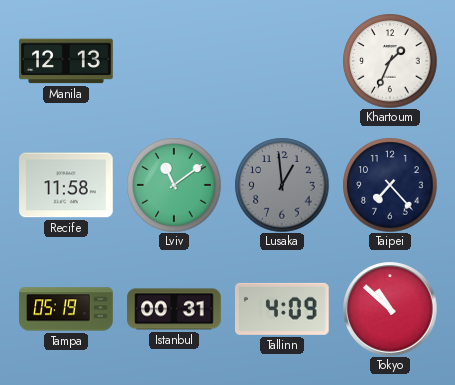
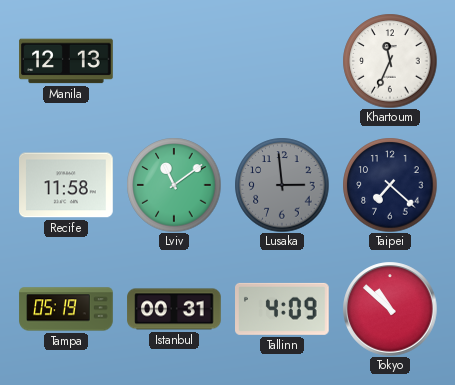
Khartoum: 1:34 -> 11:34 (390, 61)
Lusaka: 12:59 -> 2:59 (282, 185)
Taipei: 7:23 -> 7:22 (390, 185)
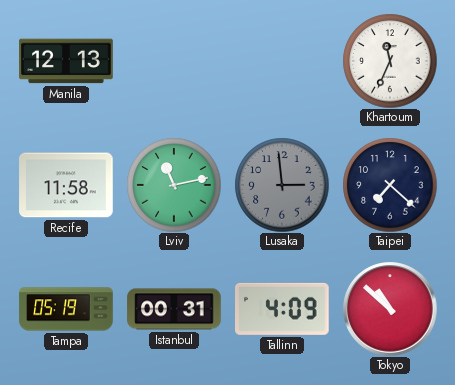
Lviv: 11:09 -> 11:13 (174, 185)
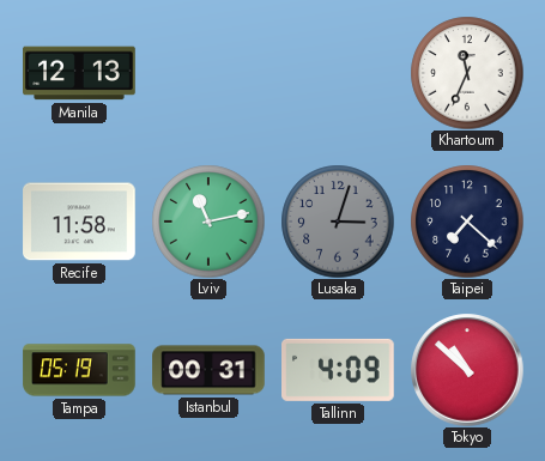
Lusaka: 2:59 -> 3:03 (338, 222)
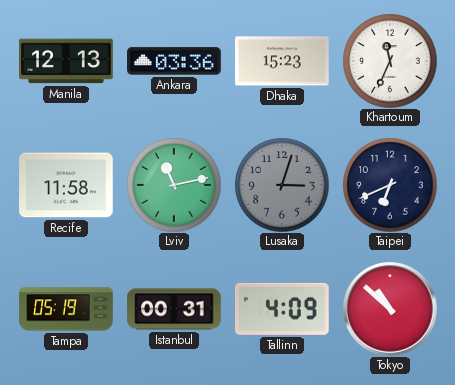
Ankara: none -> 03:36 (174, 61)
Dhaka: none -> 15:23 (282, 61)
Taipei: 7:22 -> 6:41 (390, 185)
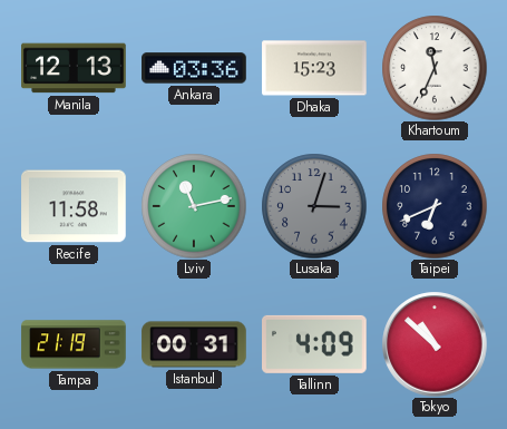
Tampa: 05:19 -> 21:19 (74, 344)
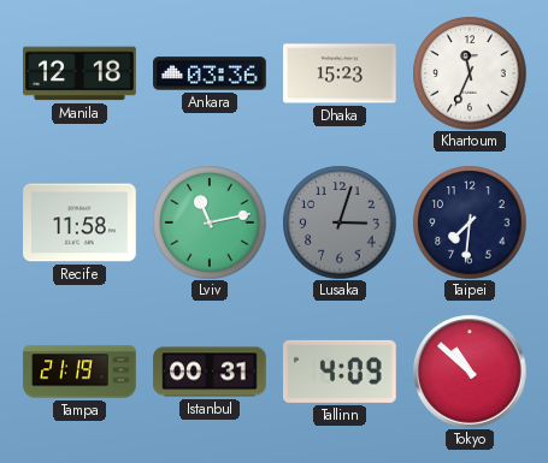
Manila: 12:13 -> 12:18 (79, 73)
Taipei: 6:41 -> 7:31 (470, 222)
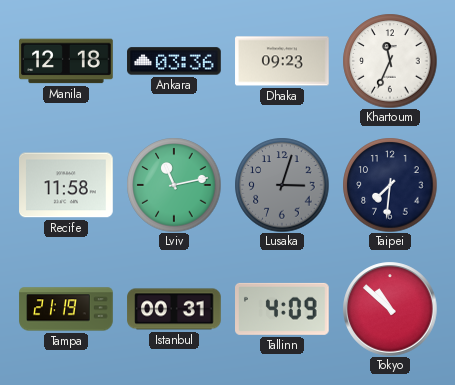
Dhaka: 15:23 -> 09:23 (282, 61)
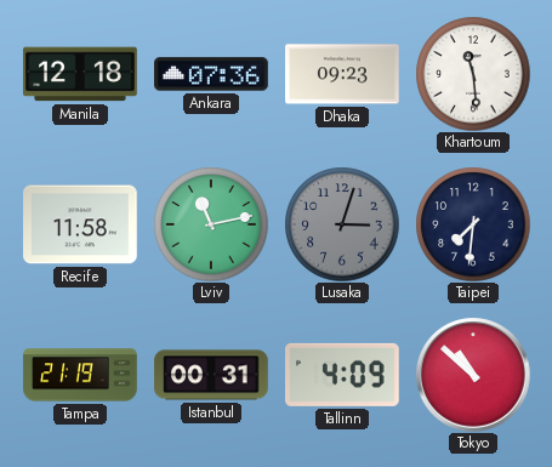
Ankara: 03:36 -> 07:36 (211, 74)
Khartoum: 11:34 -> 11:29 (473, 74)
